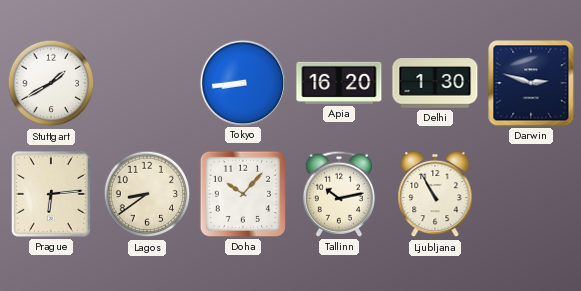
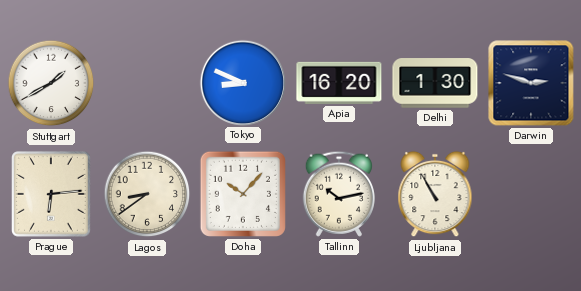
Tokyo: 8:44 -> 8:49 (242, 82)
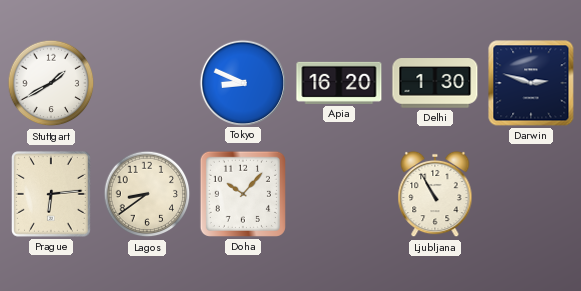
Tallinn: 10:13 -> none (338, 194)
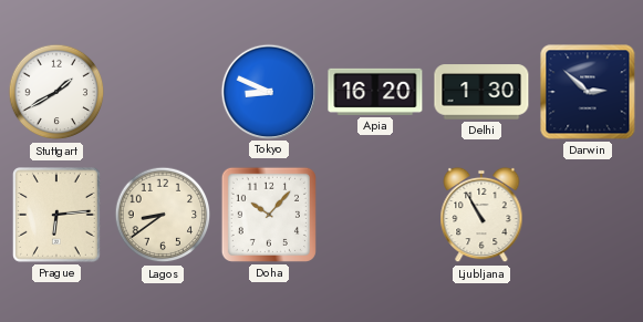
Darwin: 2:48 -> 2:52 (588, 92)
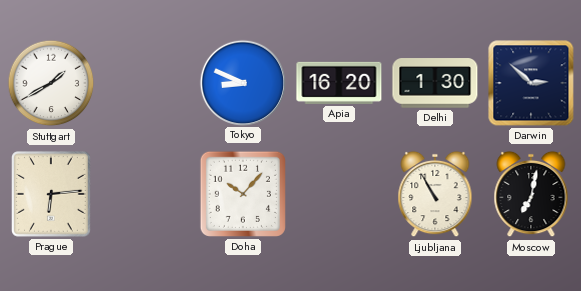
Lagos: 8:39 -> none (163, 215)
Moscow: none -> 7:02 (531, 194)
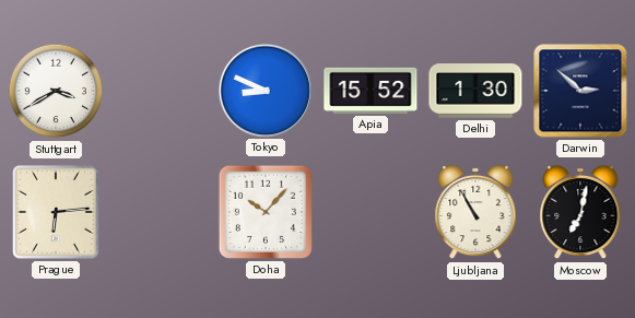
Stuttgart: 1:40 -> 3:40 (56, 91)
Apia: 16:20 -> 15:52 (371, 91)
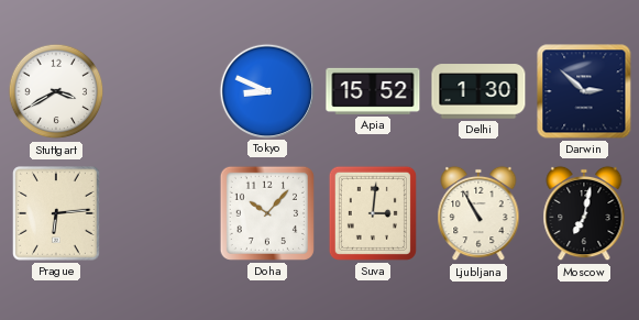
Suva: none -> 3:01 (373, 213)
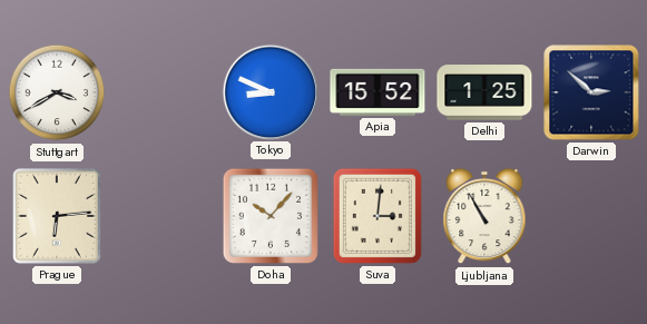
Delhi: 1:30 -> 1:25 (484, 92)
Moscow: 7:02 -> none (584, 213)
